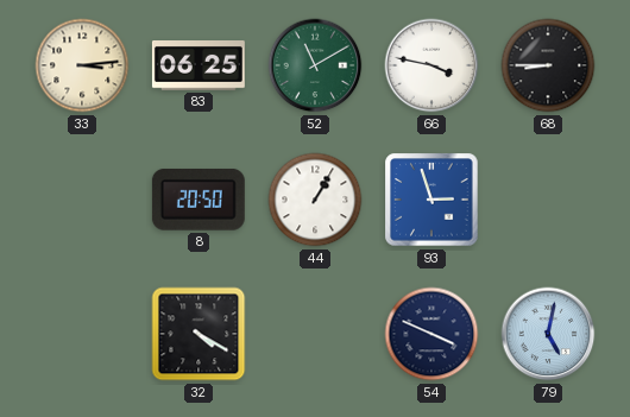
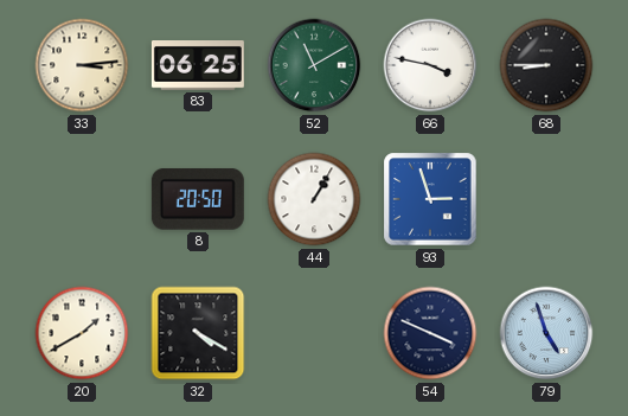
20: none -> 1:40 (82, 333)
79: 5:02 -> 4:57 (546, 333)
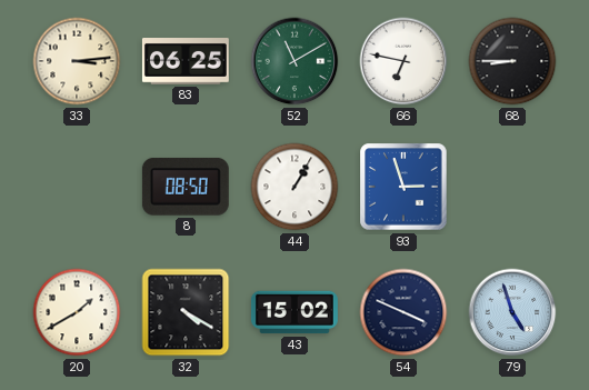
66: 3:47 -> 6:47 (403, 61)
8: 20:50 -> 08:50 (186, 187)
43: none -> 15:02 (294, 312)
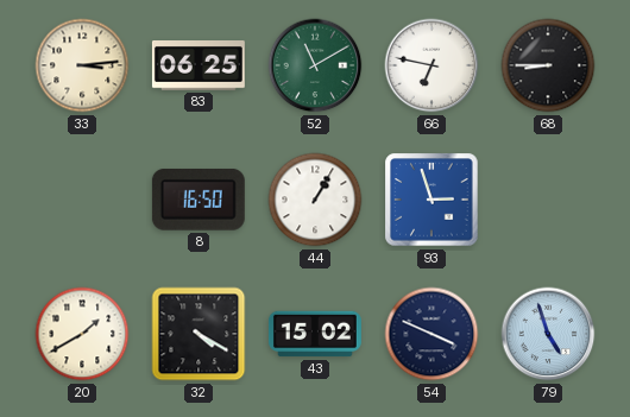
8: 08:50 -> 16:50 (199, 200)
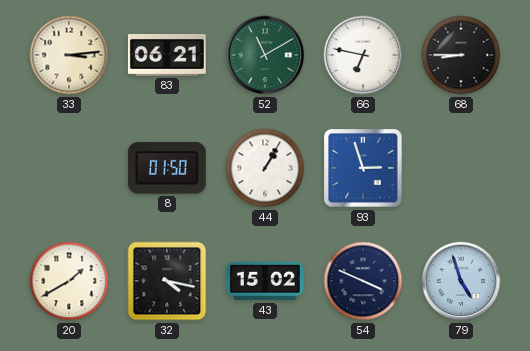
83: 06:25 -> 06:21 (167, 56)
8: 16:50 -> 01:50 (167, 168)
32: 4:20 -> 4:17 (167, 281)
